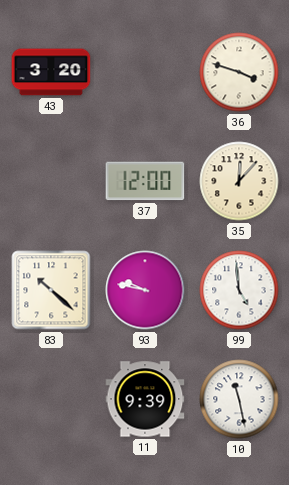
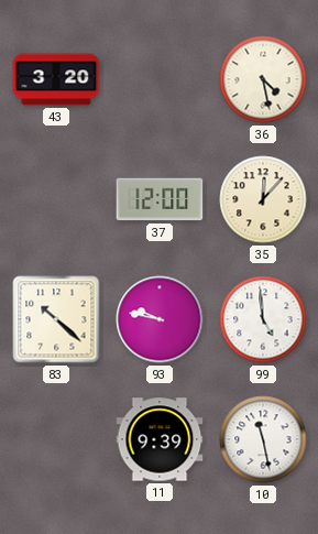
36: 3:48 -> 4:28 (263, 79)
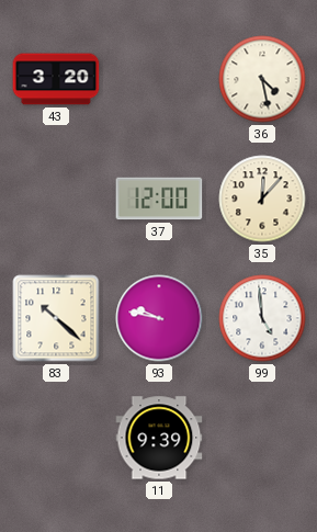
10: 11:28 -> none (263, 439)
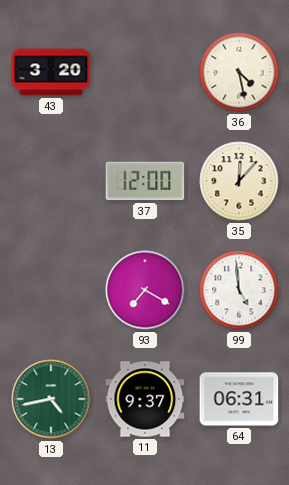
83: 10:22 -> none (56, 318)
93: 9:47 -> 7:20 (145, 290)
13: none -> 4:43 (51, 399)
11: 9:39 -> 9:37 (145, 399)
64: none -> 06:31 (239, 399)
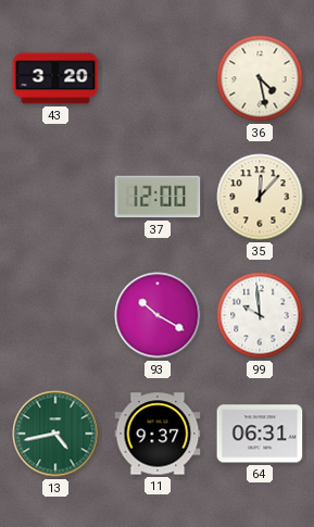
93: 7:20 -> 10:20 (158, 315)
99: 4:59 -> 9:59 (260, 315)
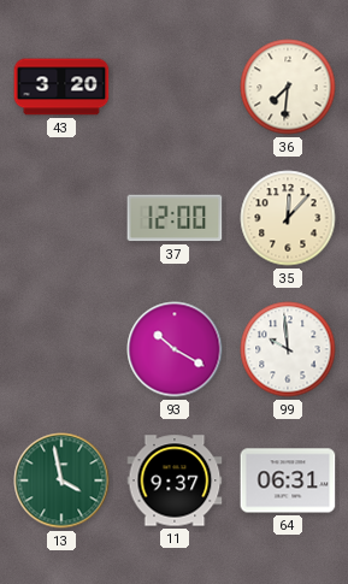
36: 4:28 -> 7:31 (288, 87)
13: 4:43 -> 3:58 (61, 480)
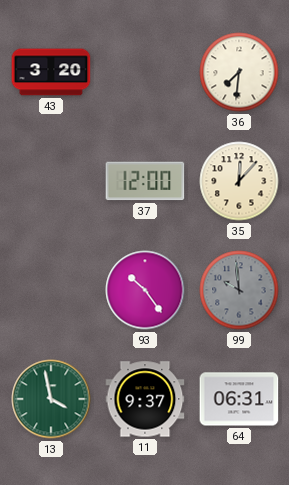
93: 10:20 -> 10:24 (145, 290)
99 dial: white -> grey (239, 290)
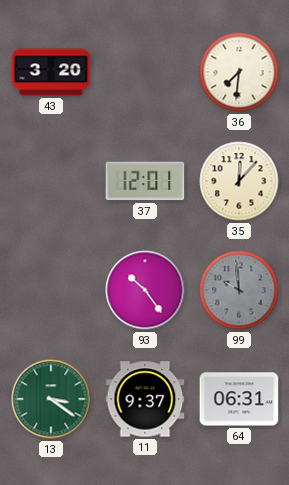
37: 12:00 -> 12:01 (145, 181)
13: 3:58 -> 3:21 (51, 399)
